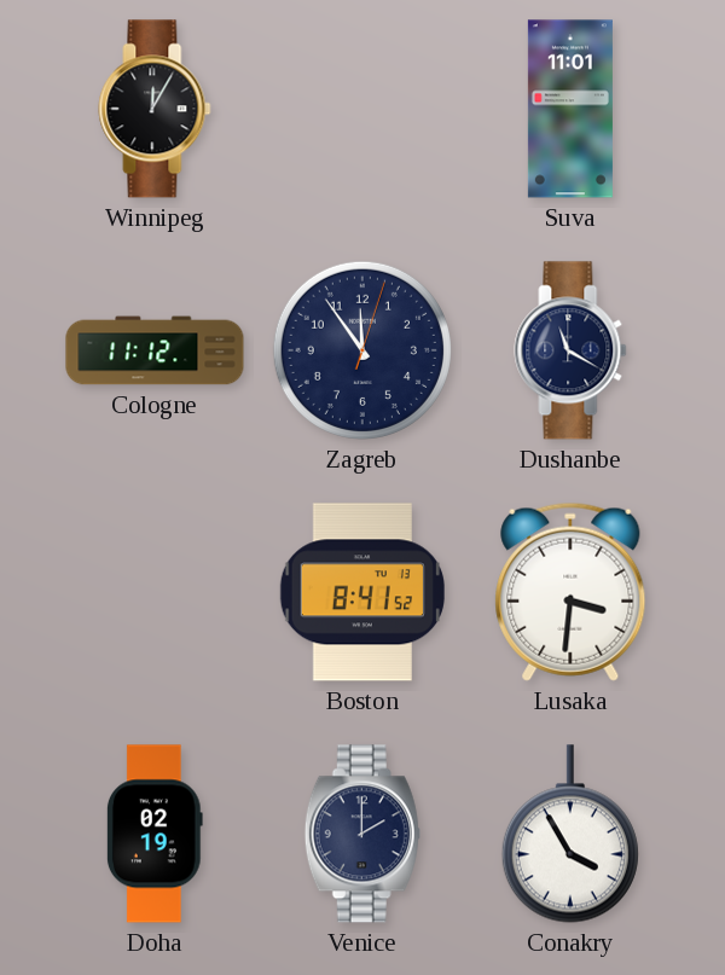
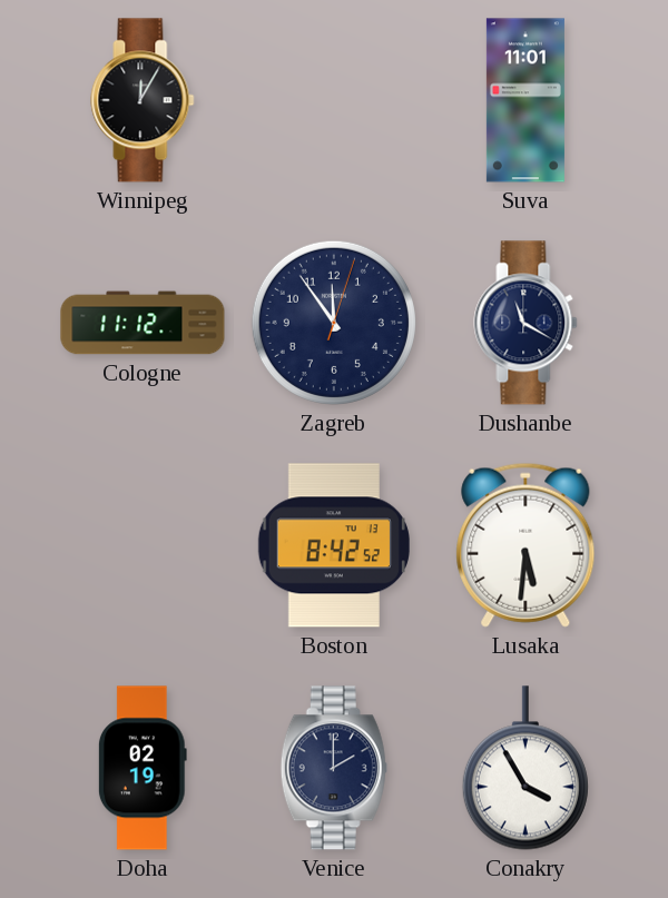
Boston: 8:41 -> 8:42 (334, 545)
Lusaka: 3:31 -> 5:31 (525, 545)
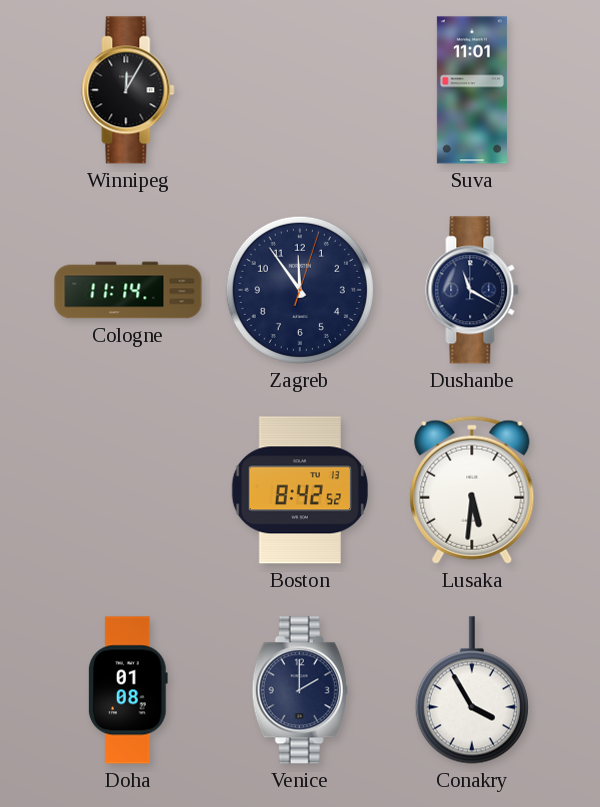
Cologne: 11:12 -> 11:14 (128, 290)
Doha: 02:19 -> 01:08 (128, 690)
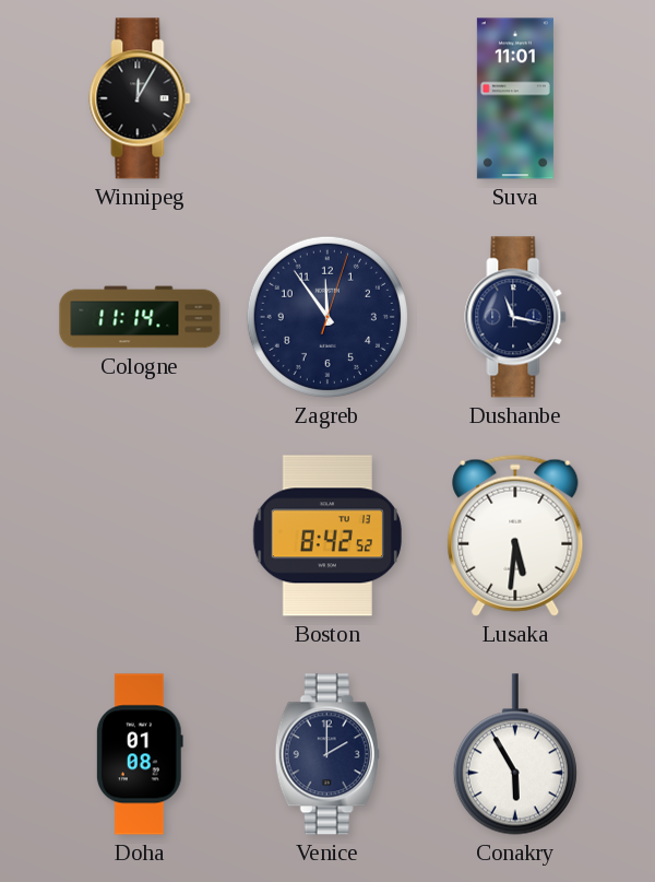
Dushanbe: 11:20 -> 11:17 (515, 317)
Conakry: 3:55 -> 5:55 (515, 754)
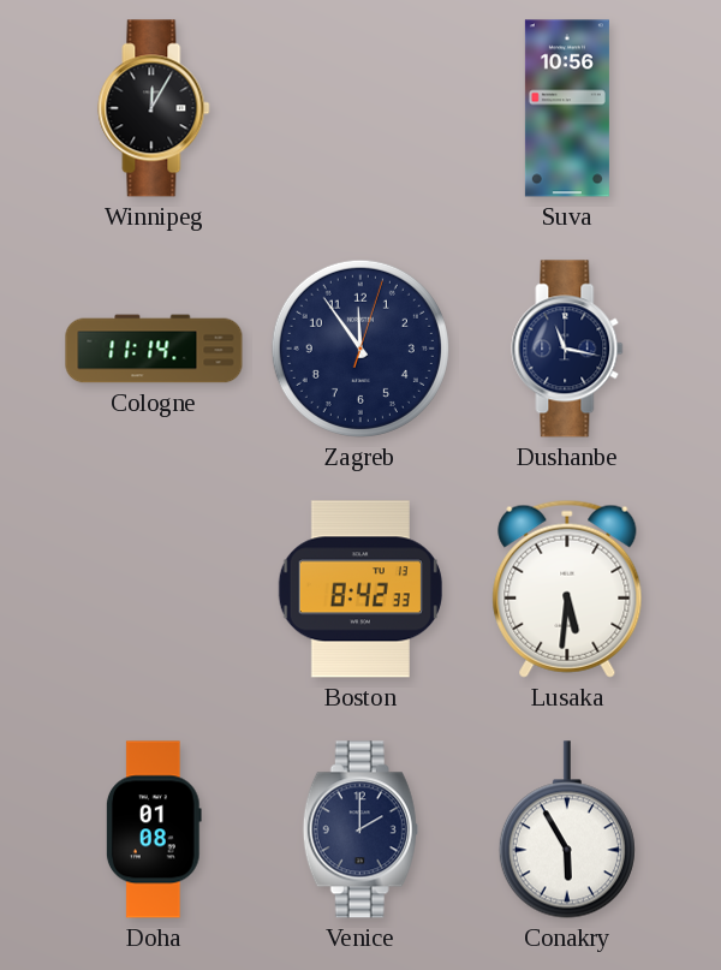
Suva: 11:01 -> 10:56 (567, 108)
Boston: 8:42:52 -> 8:42:33 (360, 589)
